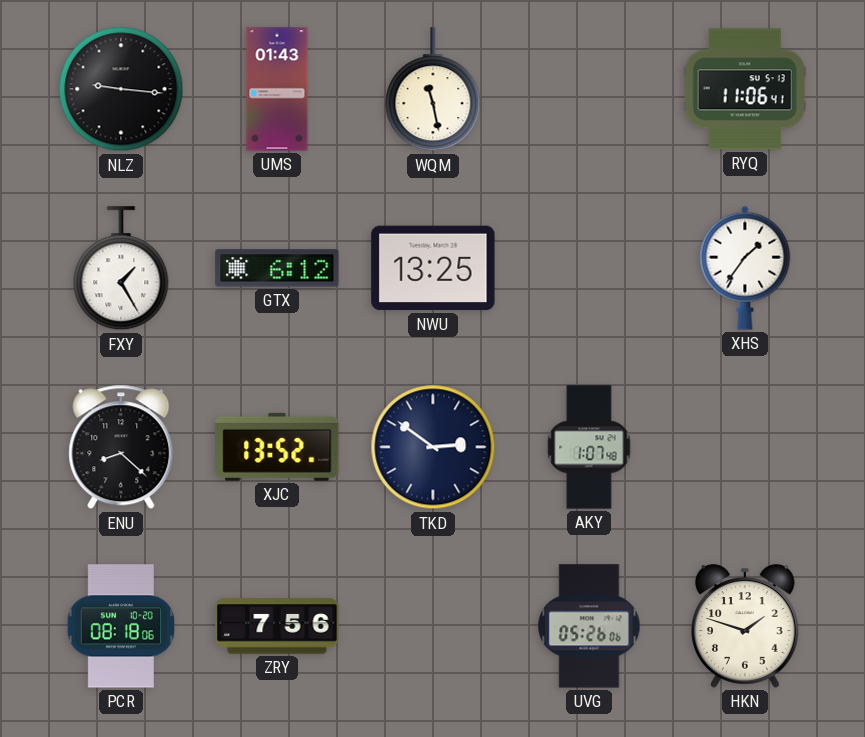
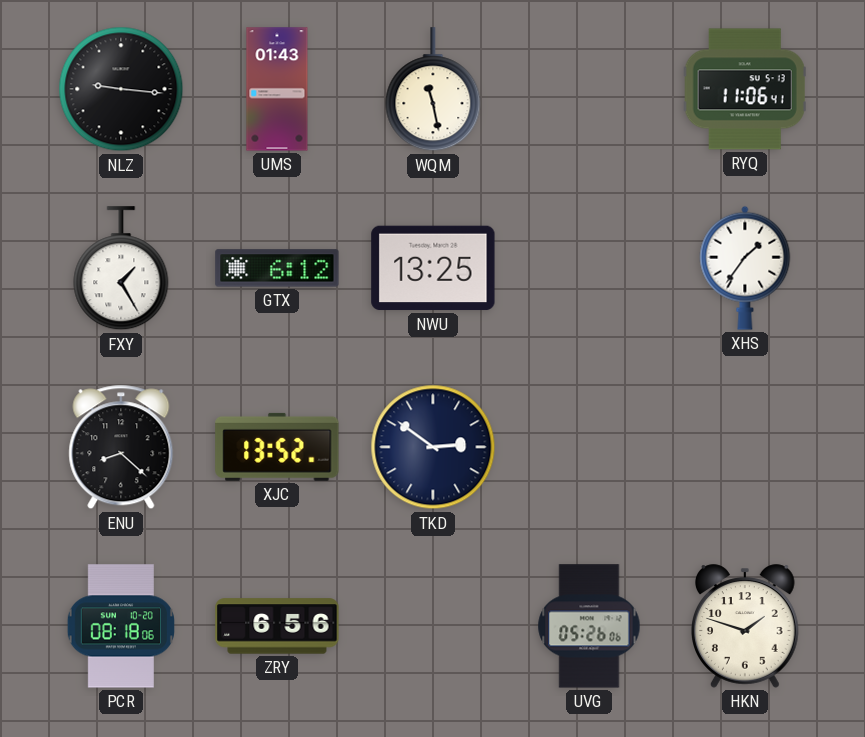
AKY: 1:07 -> none (589, 447)
ZRY: 7:56 -> 6:56 (277, 626)
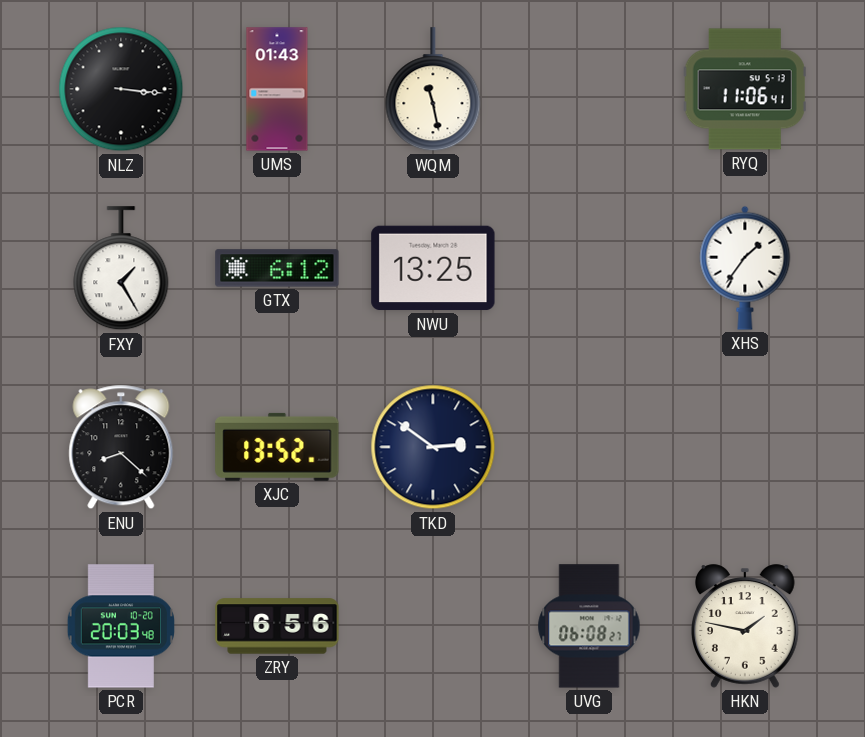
NLZ: 9:16 -> 3:16 (121, 89)
PCR: 08:18 -> 20:03 (120, 626)
UVG: 05:26 -> 06:08 (589, 626)
HKN: 1:48 -> 1:47 (746, 626)
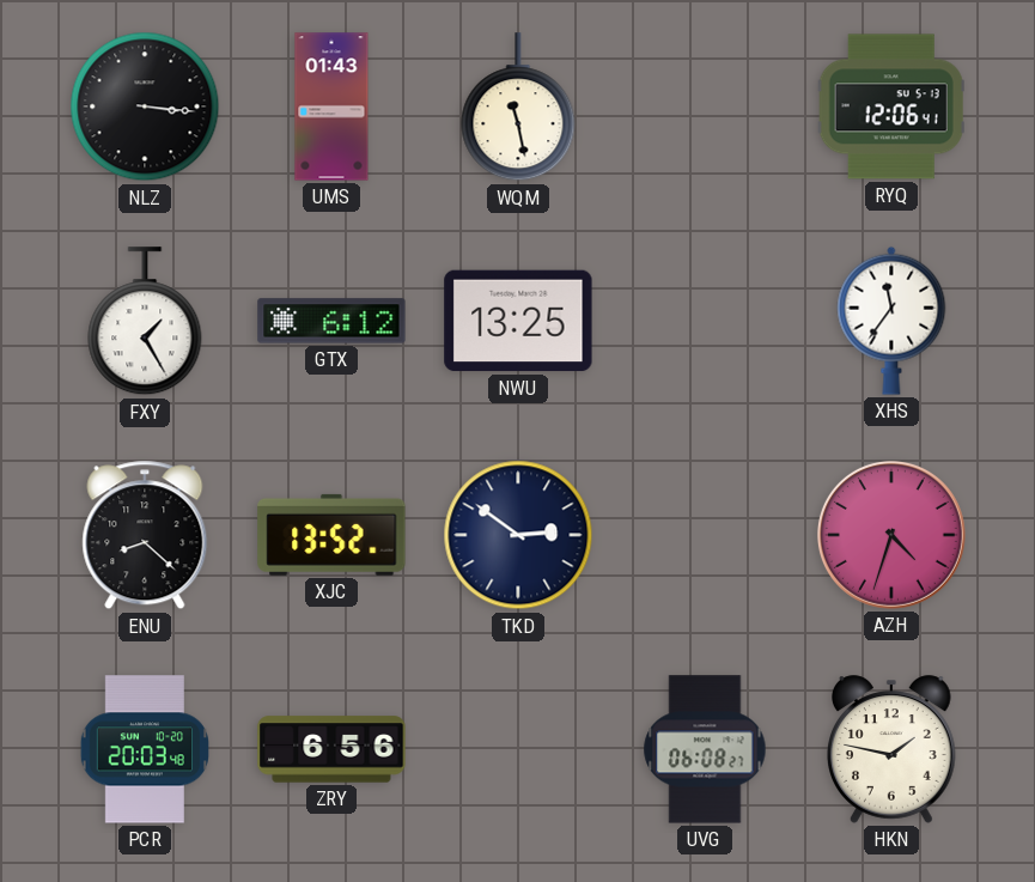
RYQ: 11:06 -> 12:06 (891, 107)
XHS: 1:36 -> 11:36 (891, 321)
AZH: none -> 4:33 (891, 535)
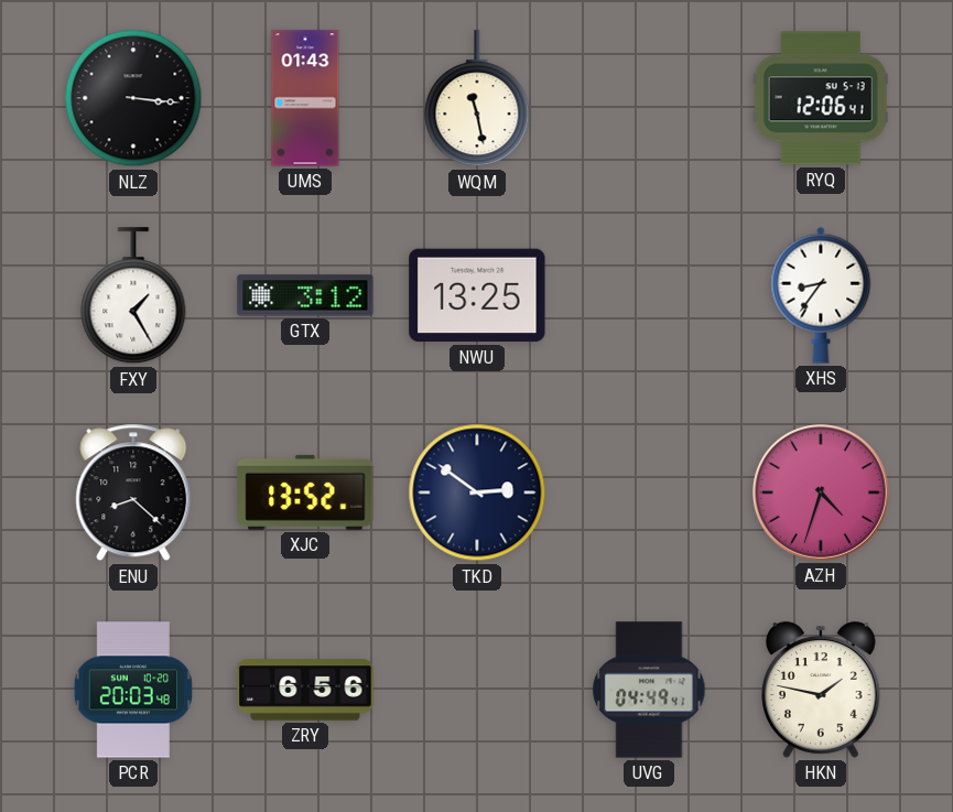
GTX: 6:12 -> 3:12 (305, 295)
XHS: 11:36 -> 8:36 (821, 295)
UVG: 06:08 -> 04:49 (649, 690)
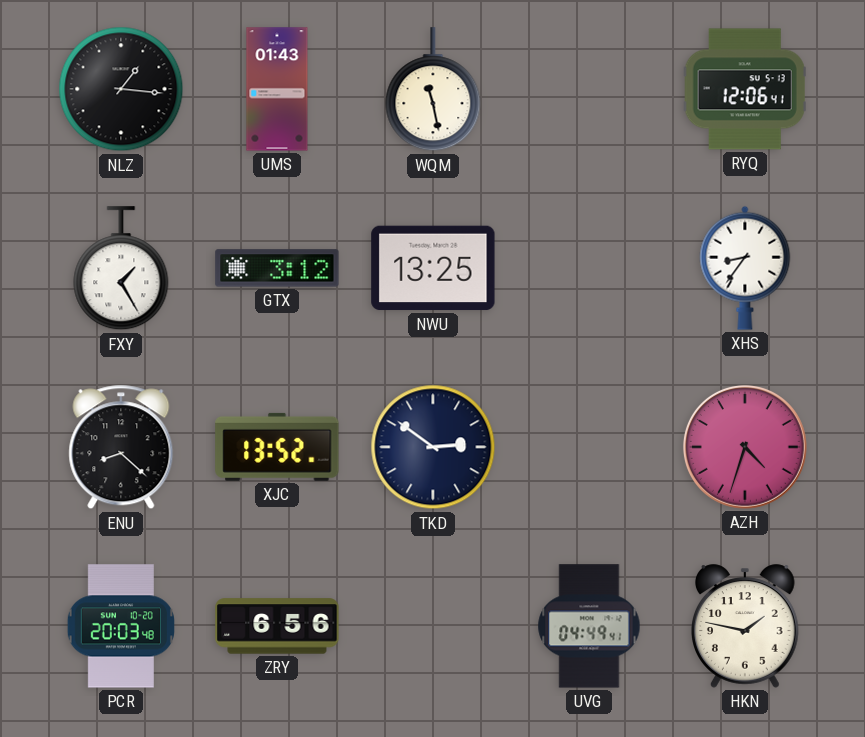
NLZ: 3:16 -> 1:16 (121, 89)
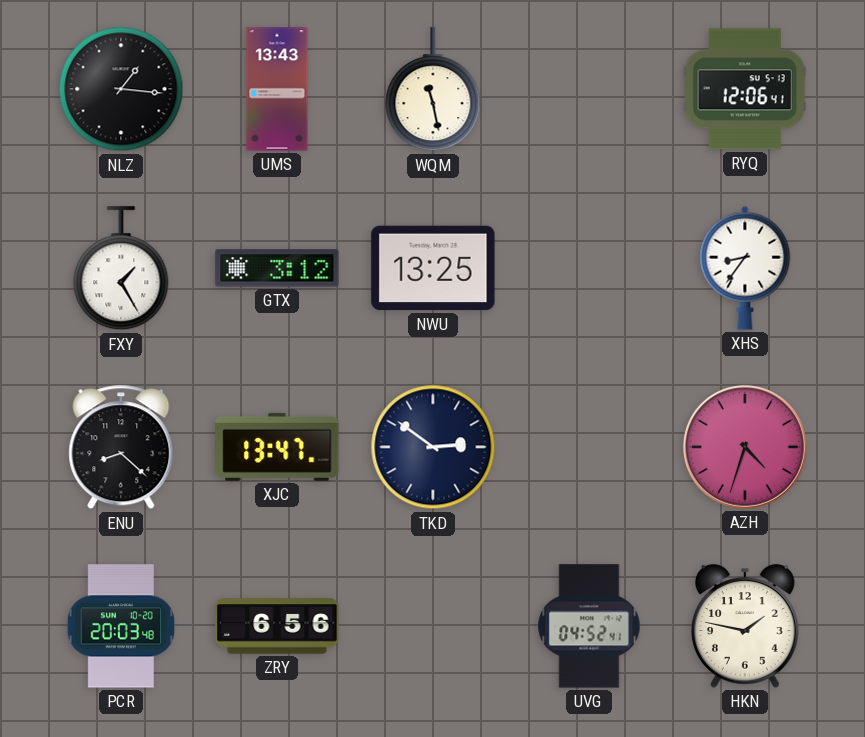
UMS: 01:43 -> 13:43 (277, 89)
XJC: 13:52 -> 13:47 (277, 447)
UVG: 04:49 -> 04:52 (589, 626)
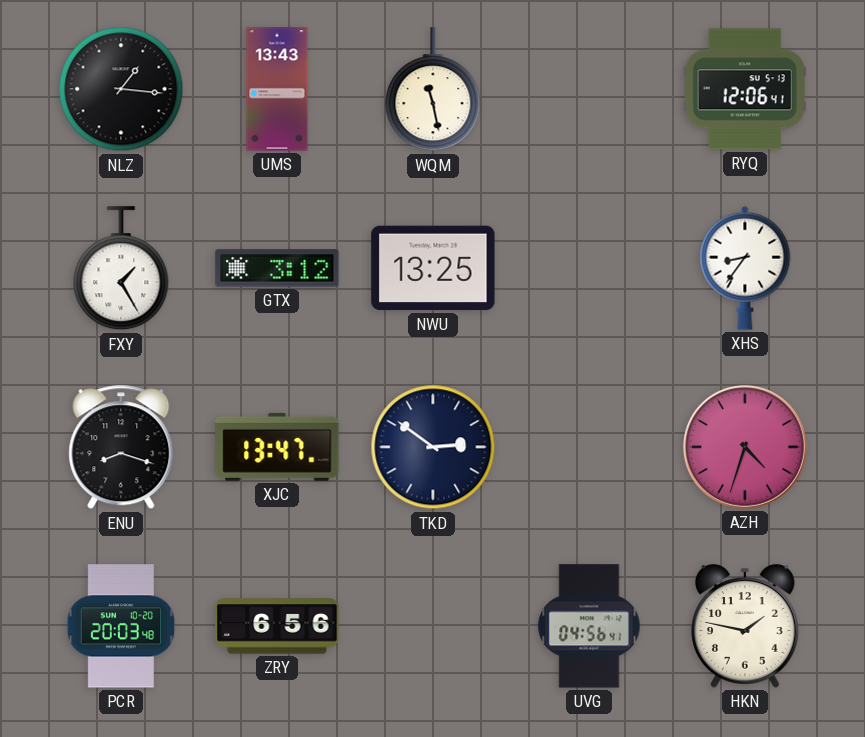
ENU: 8:22 -> 8:18 (121, 447)
UVG: 04:52 -> 04:56 (589, 626)
